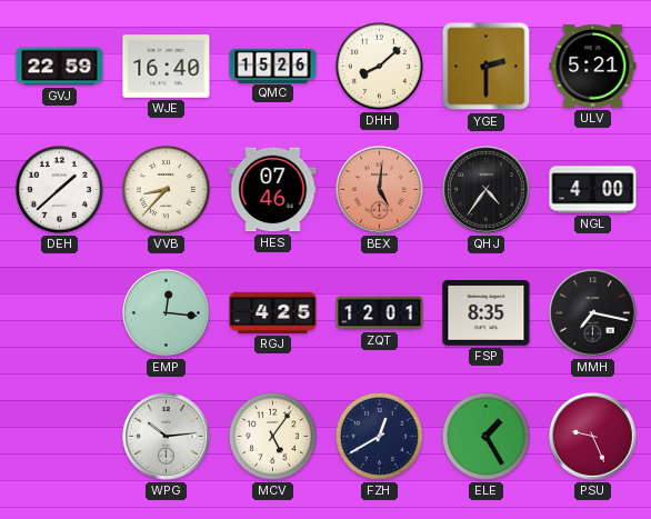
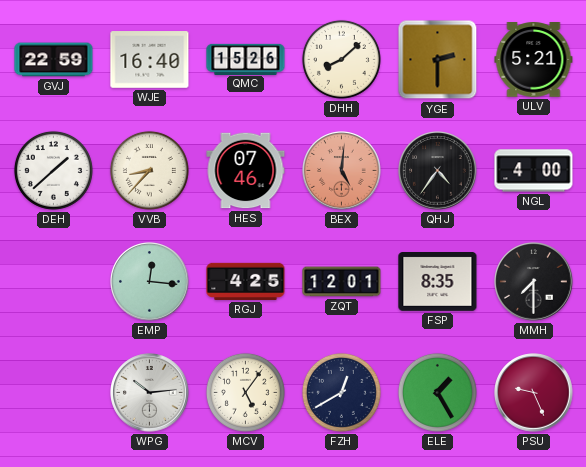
MMH: 7:17 -> 7:30 (534, 282)
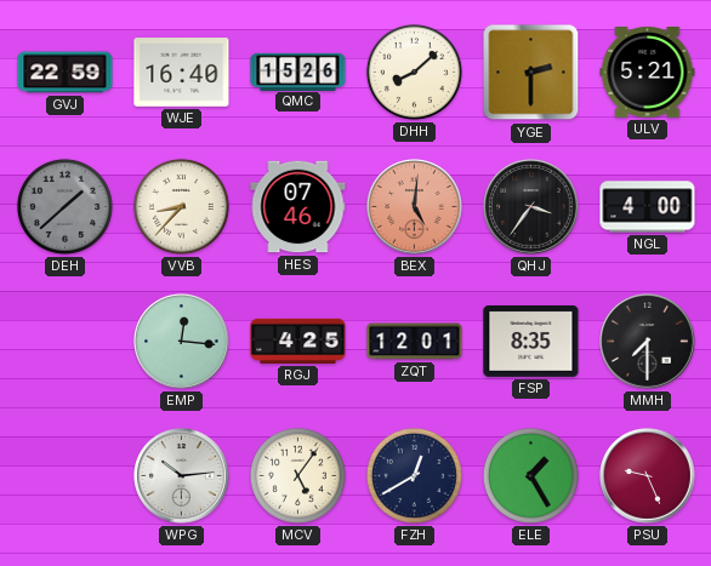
DEH dial: white -> grey (64, 206)
QHJ: 4:36 -> 3:36 (531, 207)
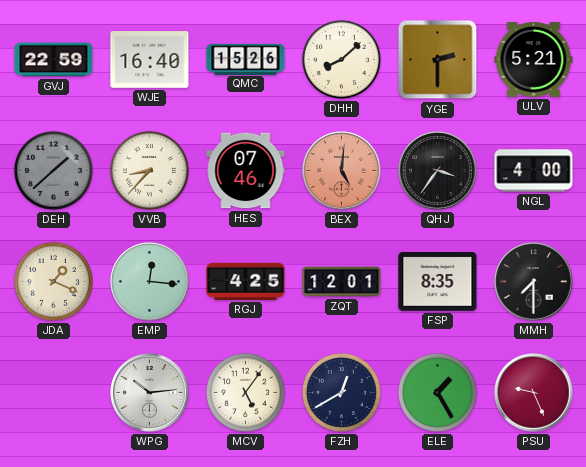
JDA: none -> 1:19 (53, 281)
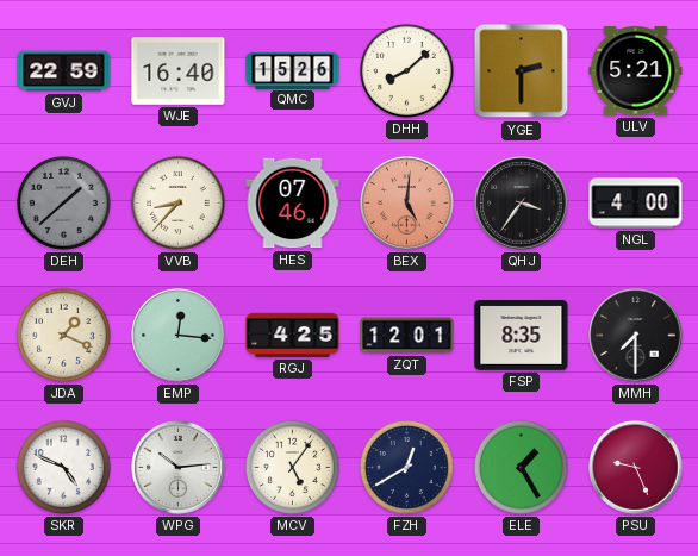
SKR: none -> 4:49 (63, 467)
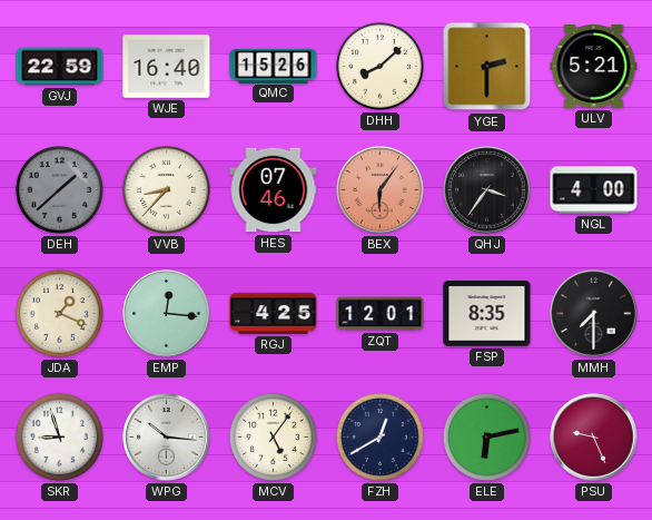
BEX: 5:01 -> 6:06 (381, 190)
SKR: 4:49 -> 8:57 (59, 436)
WPG: 10:14 -> 10:16 (167, 438)
ELE: 1:25 -> 6:13 (486, 436)
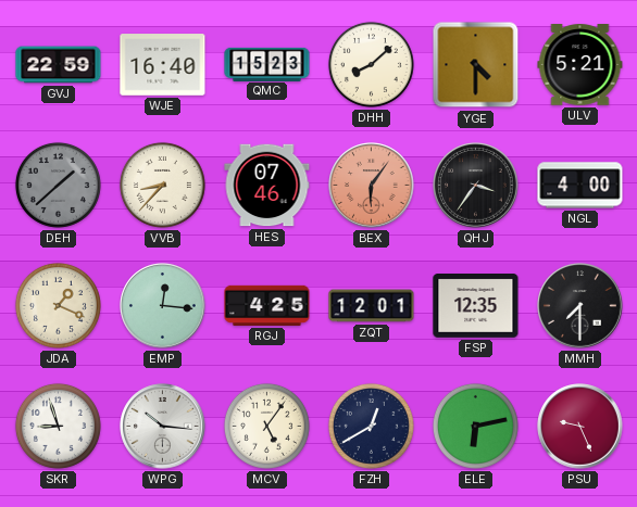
QMC: 15:26 -> 15:23 (267, 64)
YGE: 2:30 -> 4:30 (476, 65)
FSP: 8:35 -> 12:35 (476, 306)
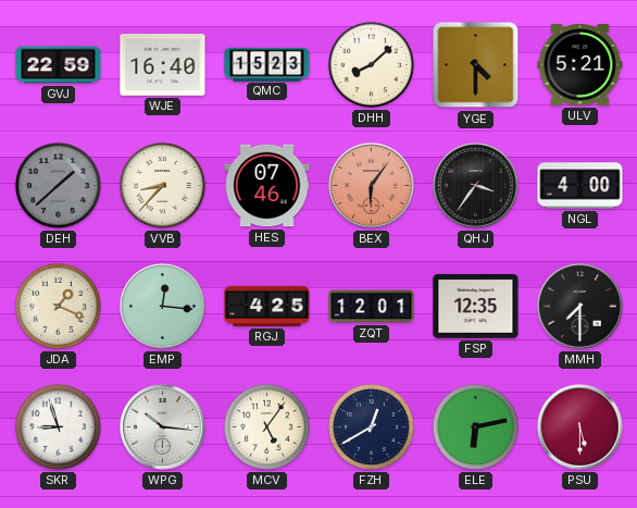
PSU: 9:26 -> 5:30 (580, 428)
